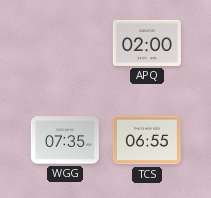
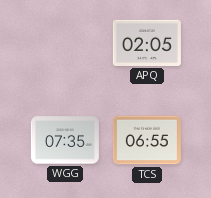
APQ: 02:00 -> 02:05 (147, 43)
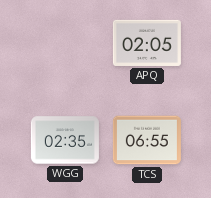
WGG: 07:35 -> 02:35 (65, 140)
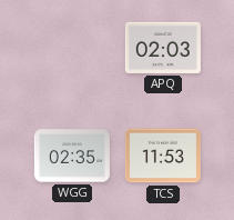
APQ: 02:05 -> 02:03 (163, 48)
TCS: 06:55 -> 11:53 (163, 156)
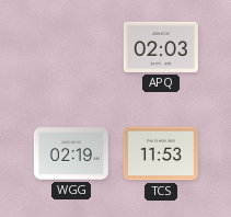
WGG: 02:35 -> 02:19 (71, 153)
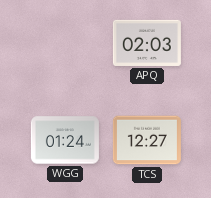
WGG: 02:19 -> 01:24 (65, 140)
TCS: 11:53 -> 12:27 (147, 140)
